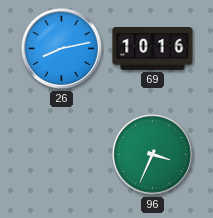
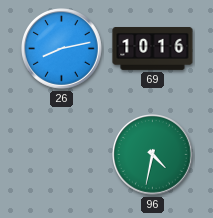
96: 3:34 -> 4:32 (153, 155)
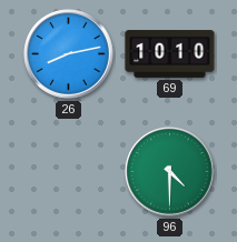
69: 10:16 -> 10:10 (170, 54)
96: 4:32 -> 4:30 (170, 172)
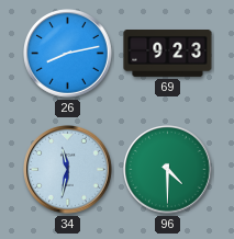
69: 10:10 -> 9:23 (168, 54)
34: none -> 11:32 (68, 170)
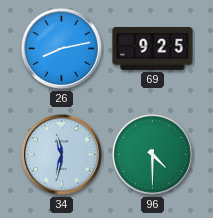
69: 9:23 -> 9:25 (153, 49)
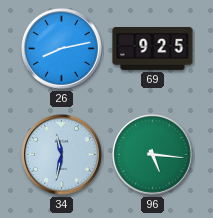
96: 4:30 -> 5:16 (153, 155)
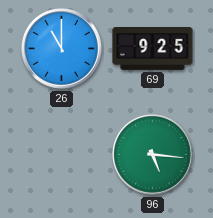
26: 8:13 -> 11:00 (62, 49)
34: 11:32 -> none (62, 155)
